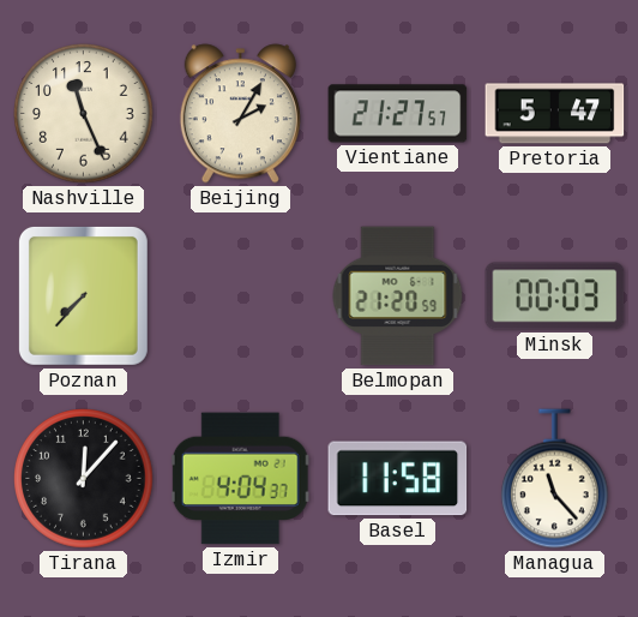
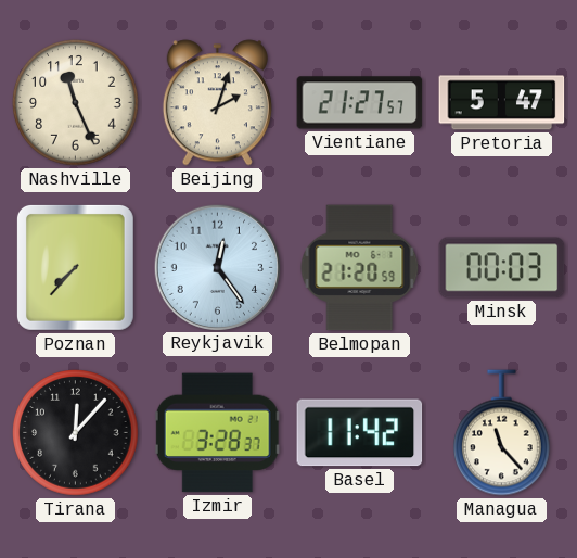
Beijing: 2:05 -> 2:03 (217, 103)
Reykjavik: none -> 12:24 (217, 267)
Izmir: 4:04 -> 3:28 (217, 433)
Basel: 11:58 -> 11:42 (360, 433)
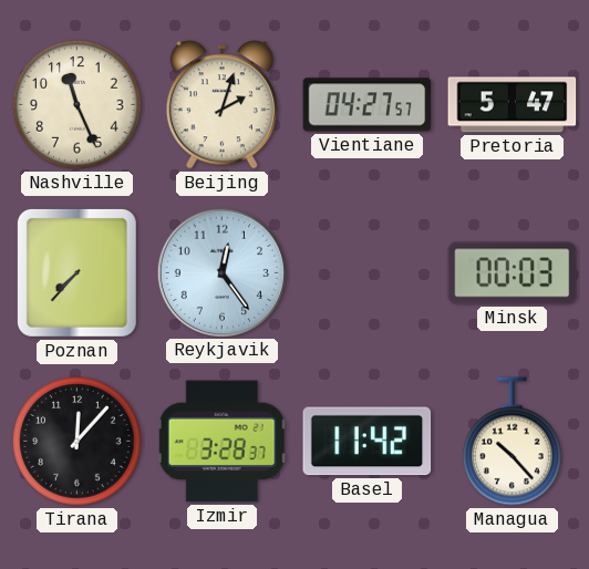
Vientiane: 21:27 -> 04:27 (368, 105)
Belmopan: 21:20 -> none (360, 268)
Managua: 11:23 -> 10:23 (513, 442)
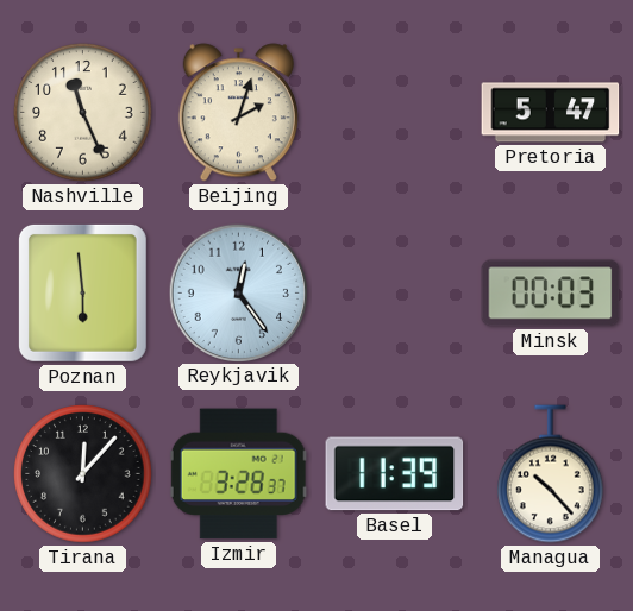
Vientiane: 04:27 -> none (368, 105)
Poznan: 7:37 -> 5:59 (82, 292)
Basel: 11:42 -> 11:39 (395, 474)
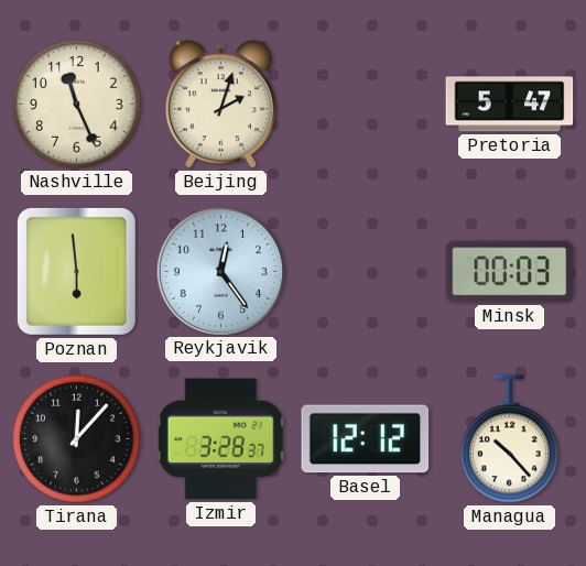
Basel: 11:39 -> 12:12 (366, 439)
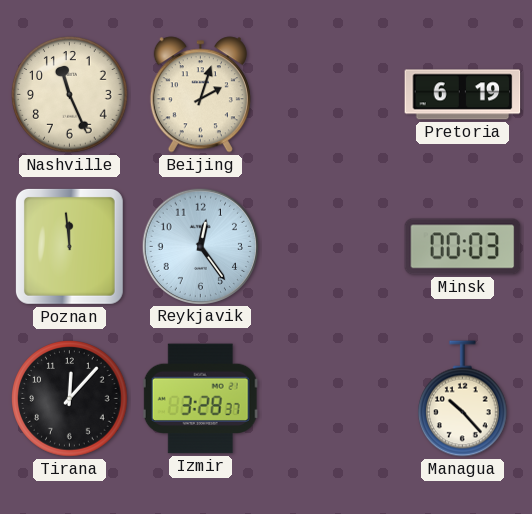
Pretoria: 5:47 -> 6:19 (463, 95)
Poznan: 5:59 -> 11:59 (69, 246)
Basel: 12:12 -> none (366, 439)
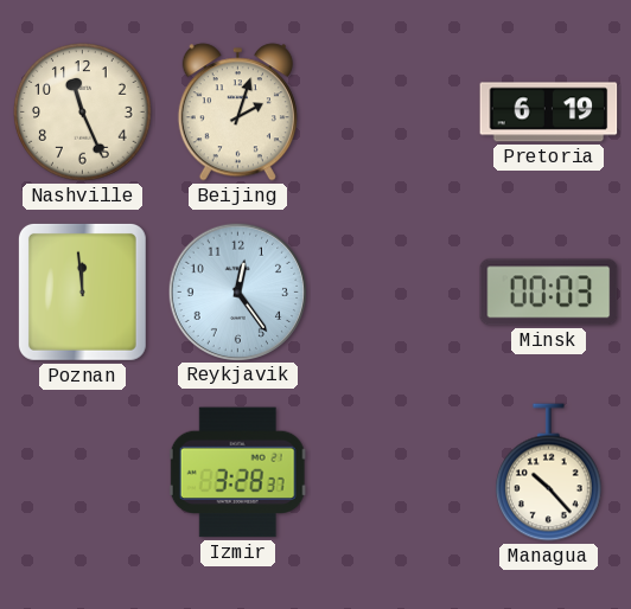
Tirana: 12:07 -> none (70, 399)
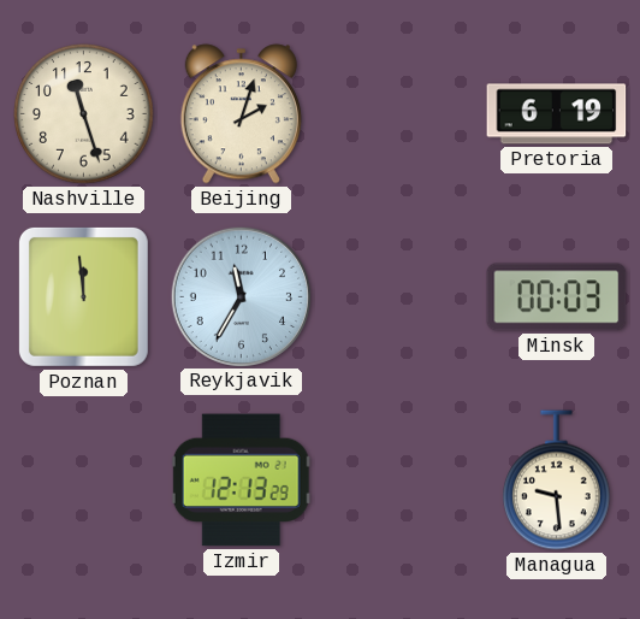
Nashville: 11:26 -> 11:27 (84, 114)
Reykjavik: 12:24 -> 11:35 (241, 296)
Izmir: 3:28 -> 12:13 (241, 481)
Managua: 10:23 -> 9:29 (557, 481)
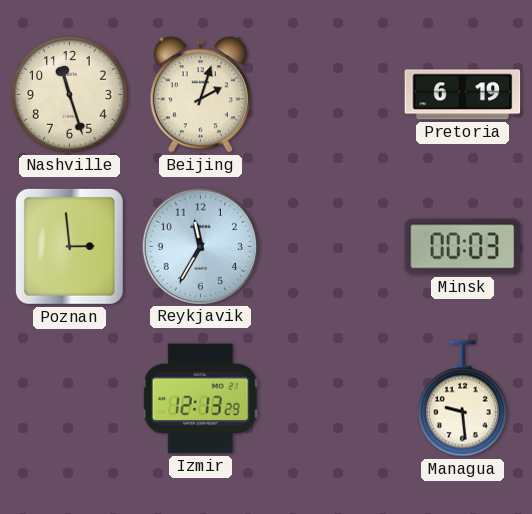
Poznan: 11:59 -> 2:59 (69, 246)
